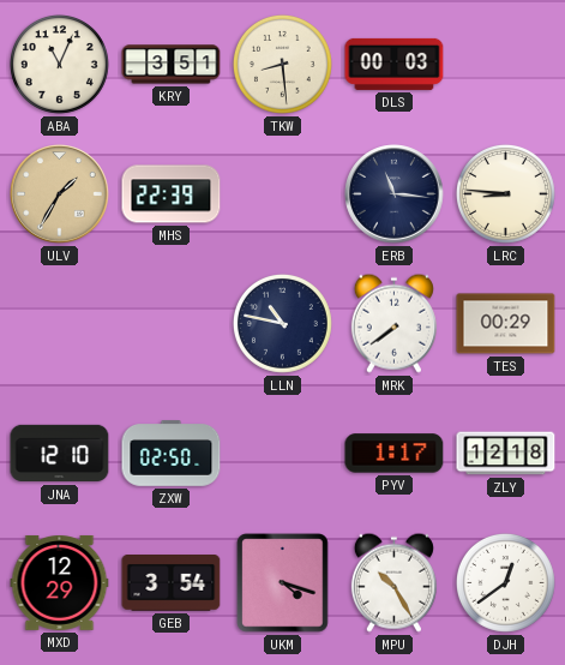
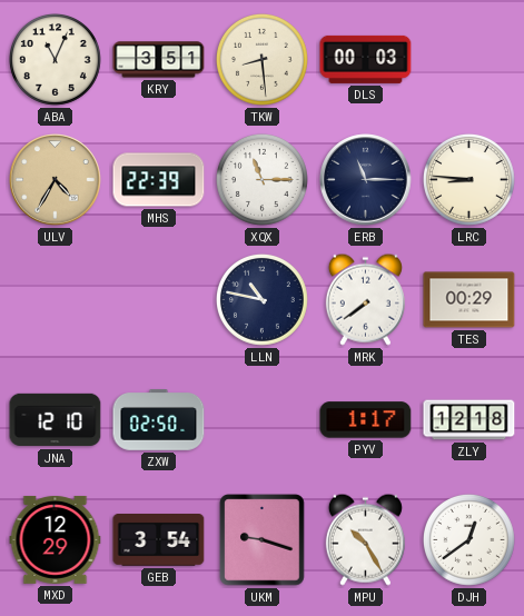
ULV: 1:35 -> 4:35 (56, 180)
XQX: none -> 11:15 (261, 179)
ERB: 11:16 -> 11:15 (366, 180)
UKM: 4:18 -> 9:18 (263, 540)
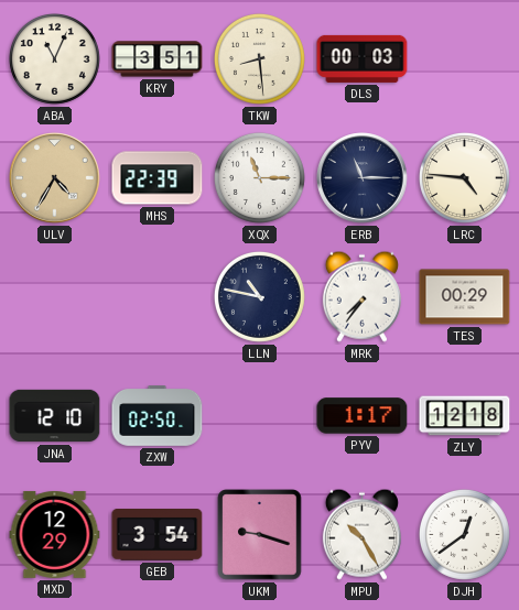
LRC: 8:46 -> 4:46 (464, 177)
MRK: 7:39 -> 7:36 (361, 296)
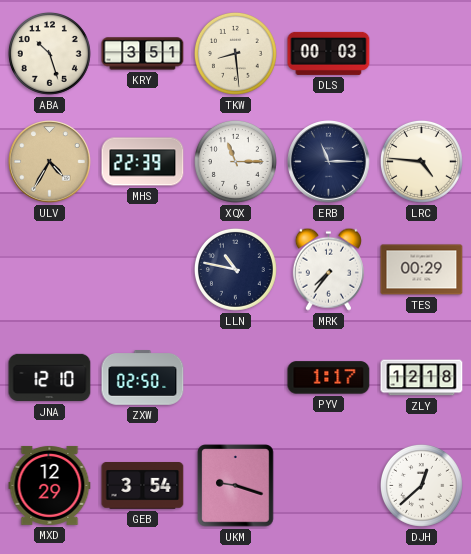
ABA: 11:04 -> 10:27 (49, 53)
MPU: 10:25 -> none (361, 534)
DJH: 12:39 -> 12:38 (421, 485)
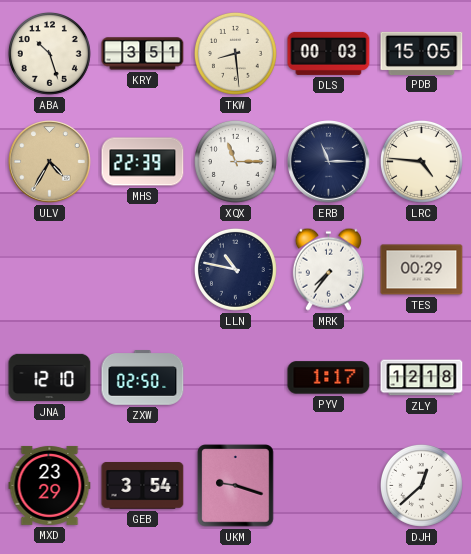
PDB: none -> 15:05 (422, 53)
MXD: 12:29 -> 23:29 (50, 485)
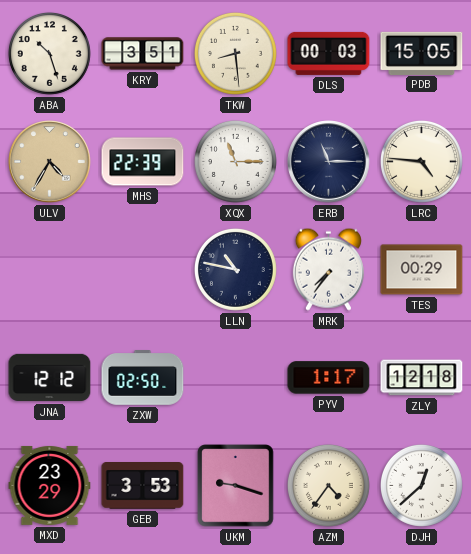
JNA: 12:10 -> 12:12 (50, 378)
GEB: 3:54 -> 3:53 (143, 486)
AZM: none -> 4:36 (328, 485)
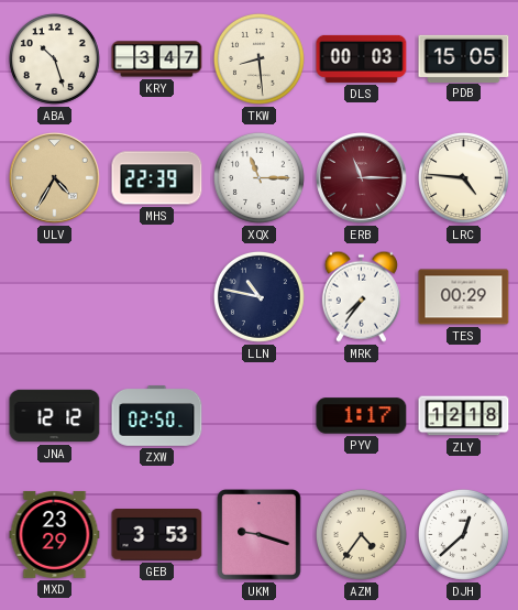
KRY: 3:51 -> 3:47 (157, 59)
ERB dial: navy -> burgundy (362, 178)
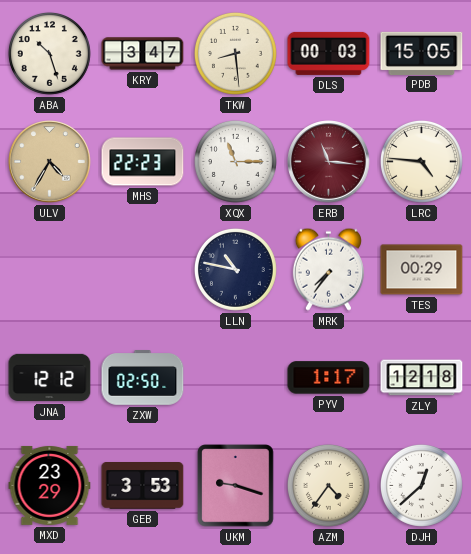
MHS: 22:39 -> 22:23 (143, 162)
ERB: 11:15 -> 11:16 (329, 162)
